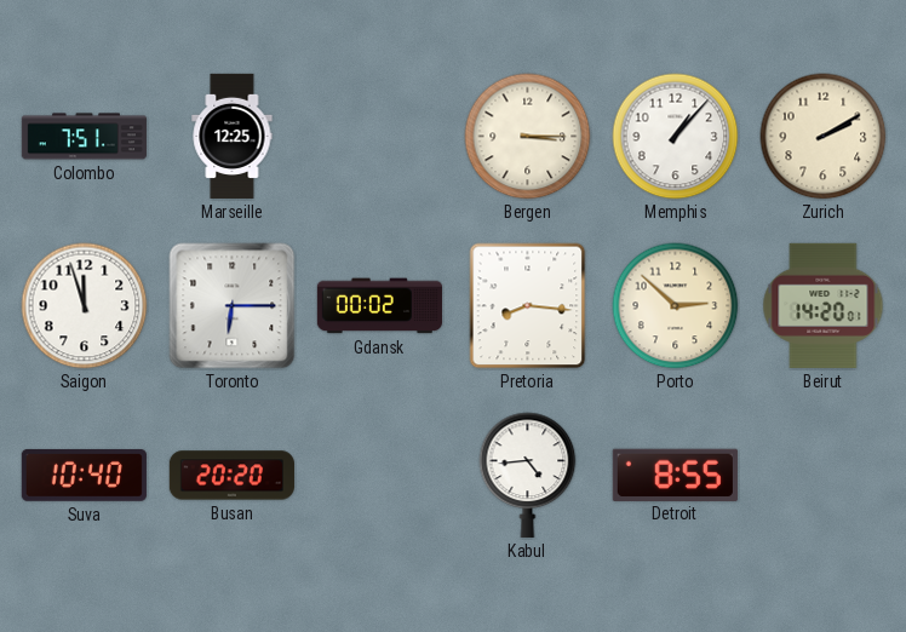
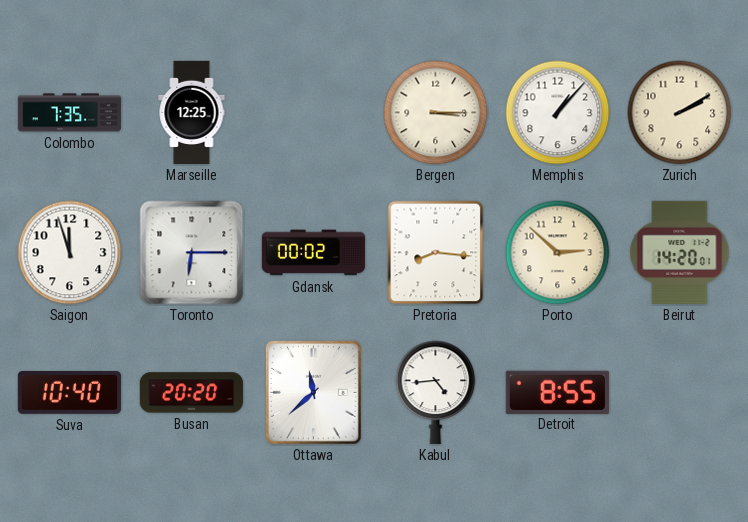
Colombo: 7:51 -> 7:35 (69, 113)
Ottawa: none -> 11:38 (314, 393)
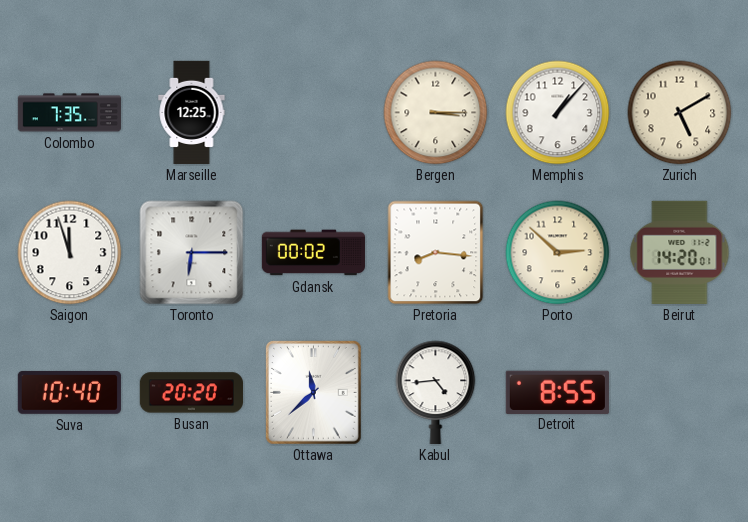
Zurich: 2:10 -> 5:10 (680, 113)
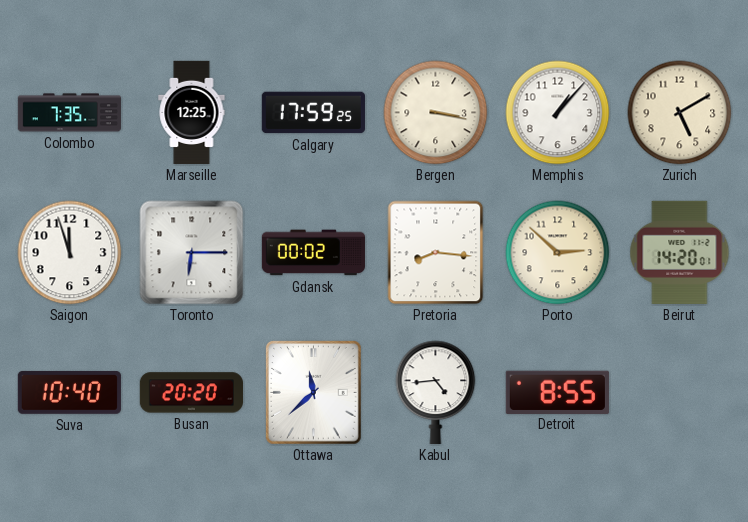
Calgary: none -> 17:59 (313, 113)
Bergen: 3:15 -> 3:17 (436, 113)
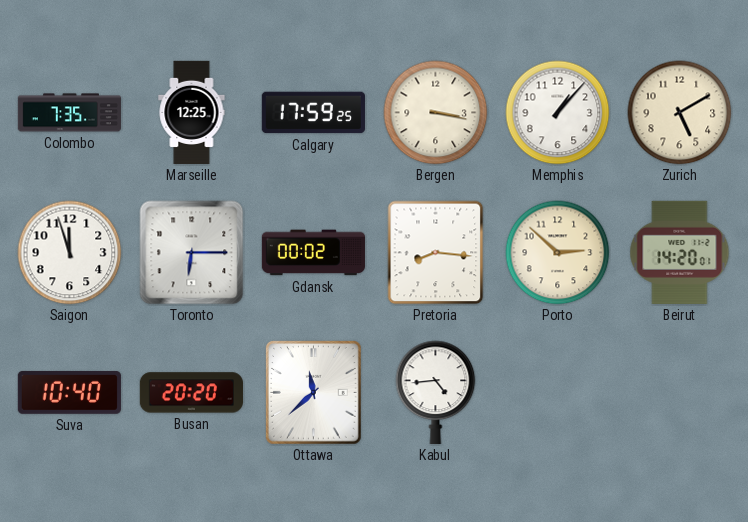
Detroit: 8:55 -> none (557, 392)
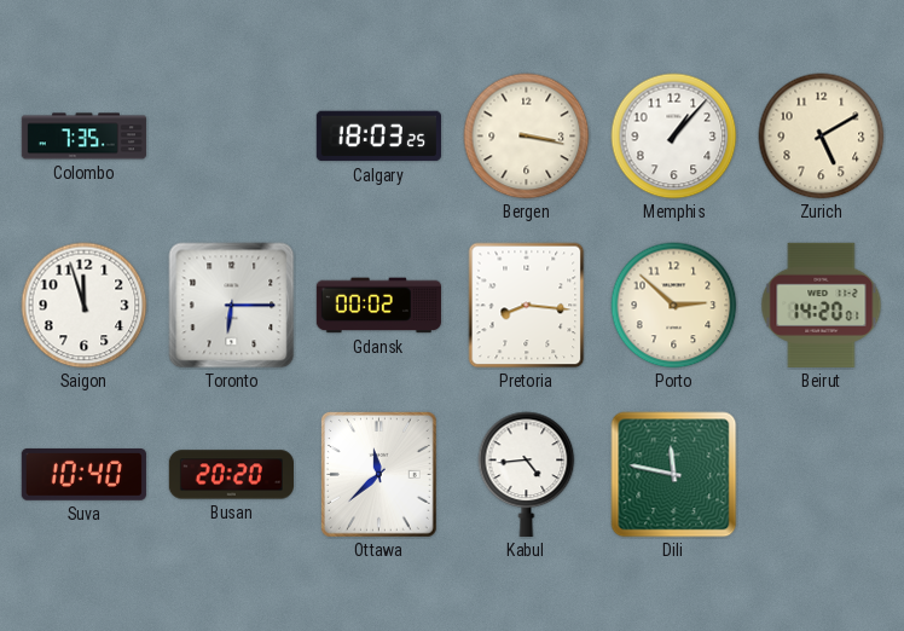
Marseille: 12:25 -> none (192, 112)
Calgary: 17:59 -> 18:03 (378, 137)
Dili: none -> 11:47 (674, 475)
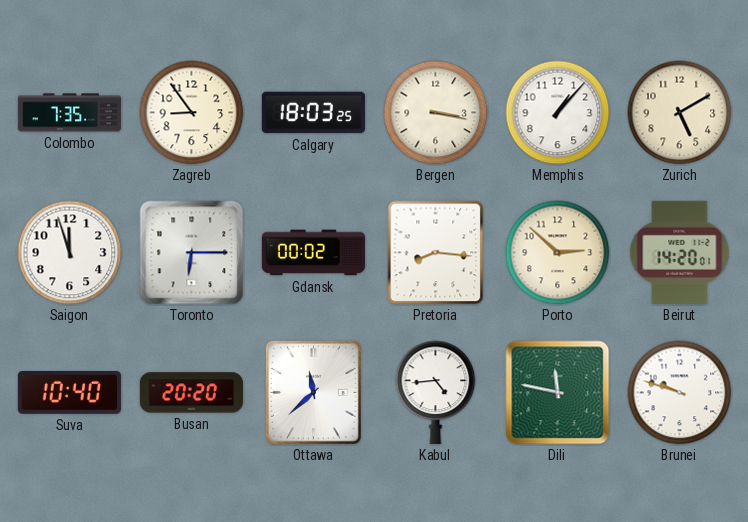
Zagreb: none -> 8:54 (192, 113)
Brunei: none -> 9:48 (680, 393)
